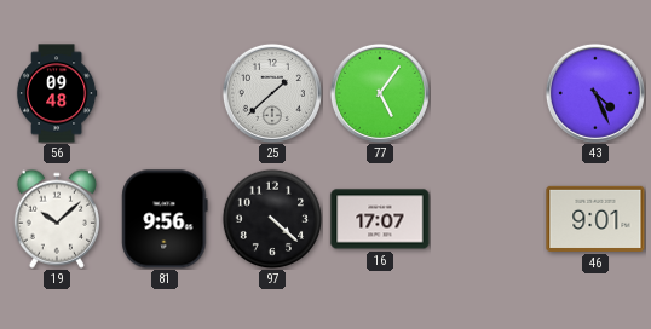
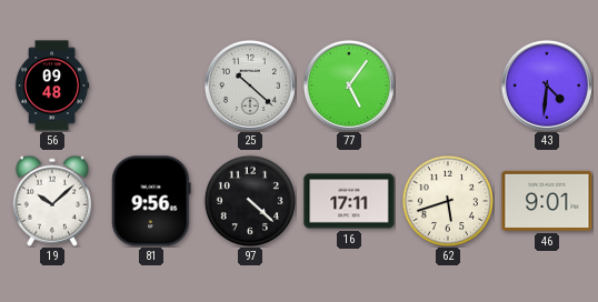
25: 1:38 -> 10:22 (250, 85)
43: 4:26 -> 4:31 (547, 85)
16: 17:07 -> 17:11 (349, 201)
62: none -> 5:42 (447, 200)
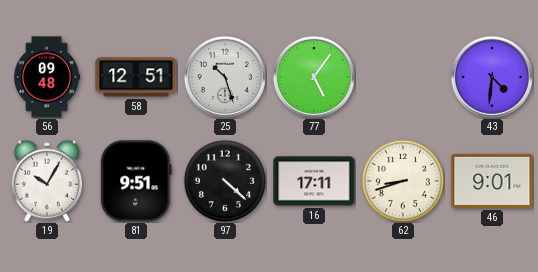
58: none -> 12:51 (136, 77)
25: 10:22 -> 10:27 (225, 77)
19: 10:08 -> 10:05 (47, 181)
81: 9:56 -> 9:51 (136, 181)
62: 5:42 -> 8:42 (402, 180)
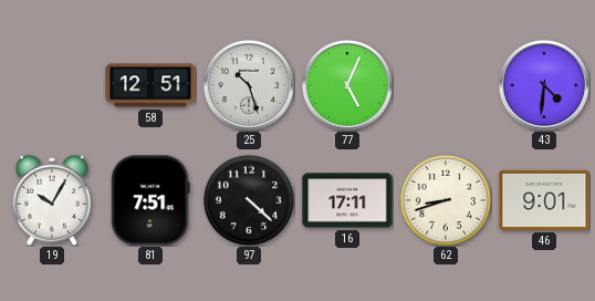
56: 09:48 -> none (47, 77)
77: 5:06 -> 5:04 (347, 85)
81: 9:51 -> 7:51 (150, 200)
